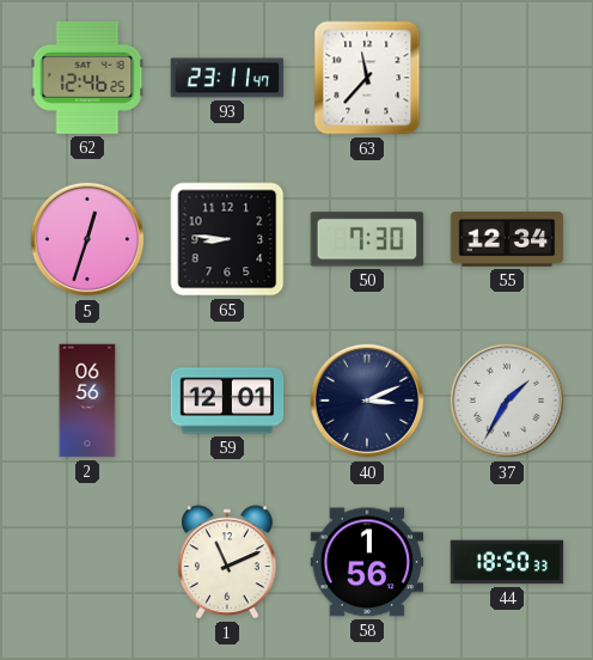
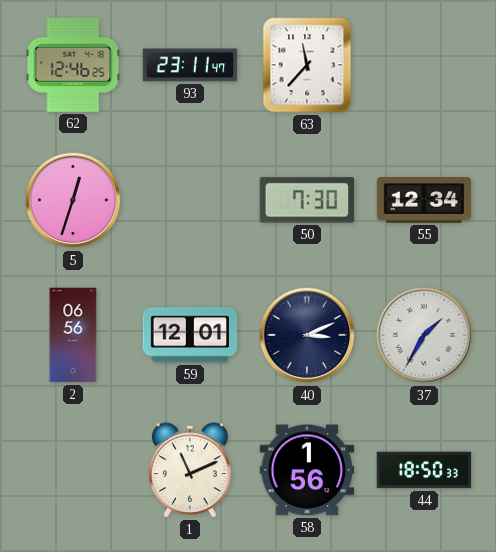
65: 8:46 -> none (227, 239)
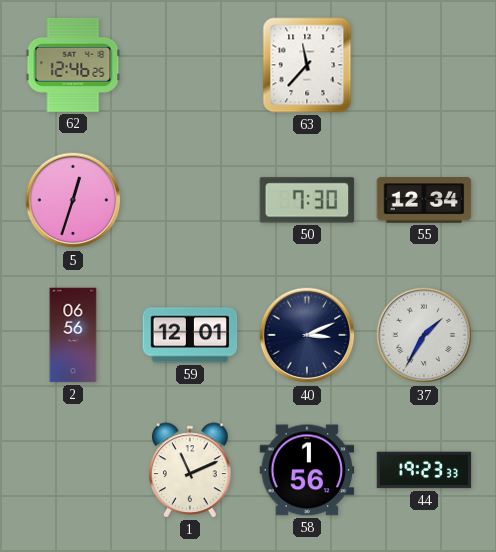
93: 23:11 -> none (190, 65)
44: 18:50 -> 19:23 (424, 470)
